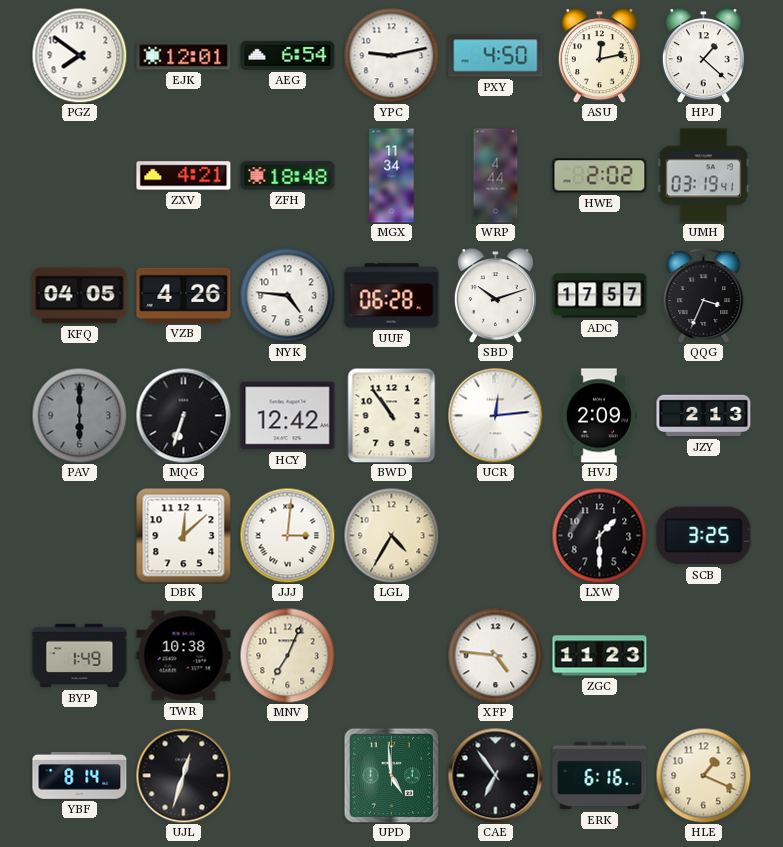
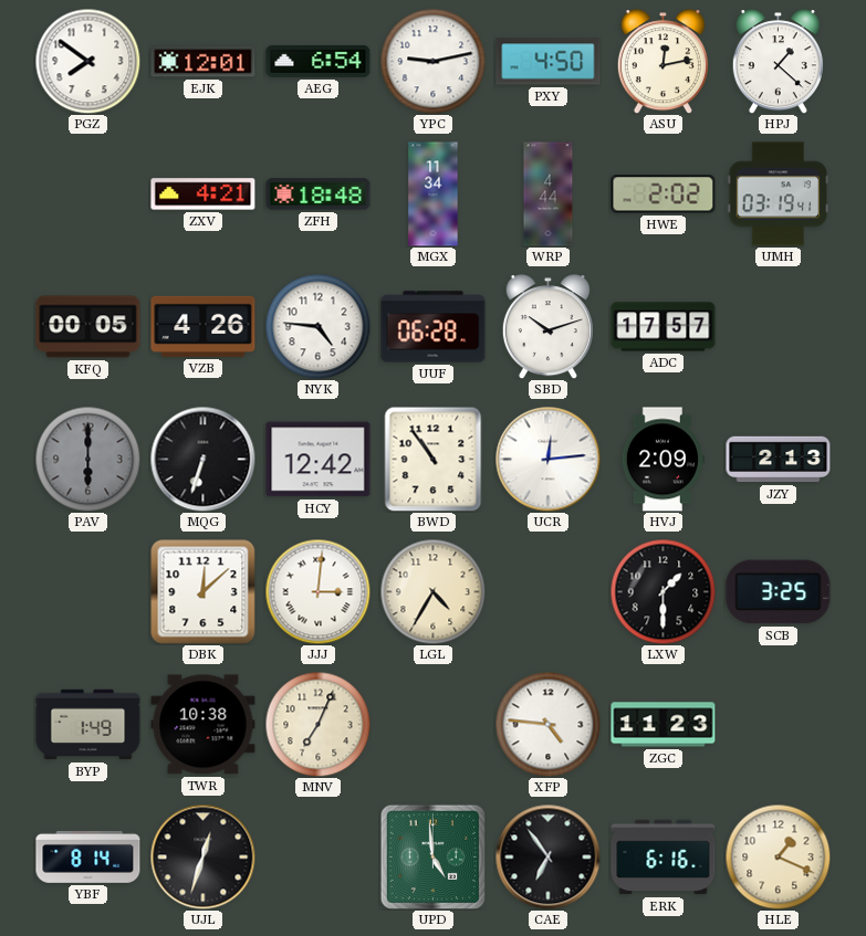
KFQ: 04:05 -> 00:05 (88, 327)
QQG: 3:34 -> none (704, 296)
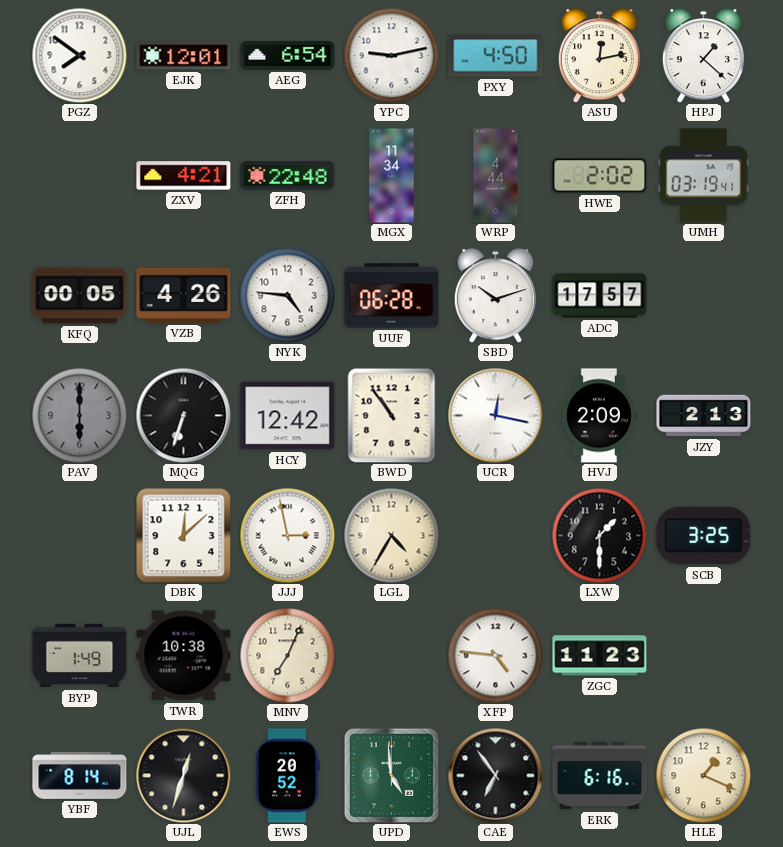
ZFH: 18:48 -> 22:48 (288, 176)
UCR: 12:14 -> 12:17 (495, 415)
JJJ: 3:01 -> 2:58 (287, 535)
EWS: none -> 20:52 (288, 776)
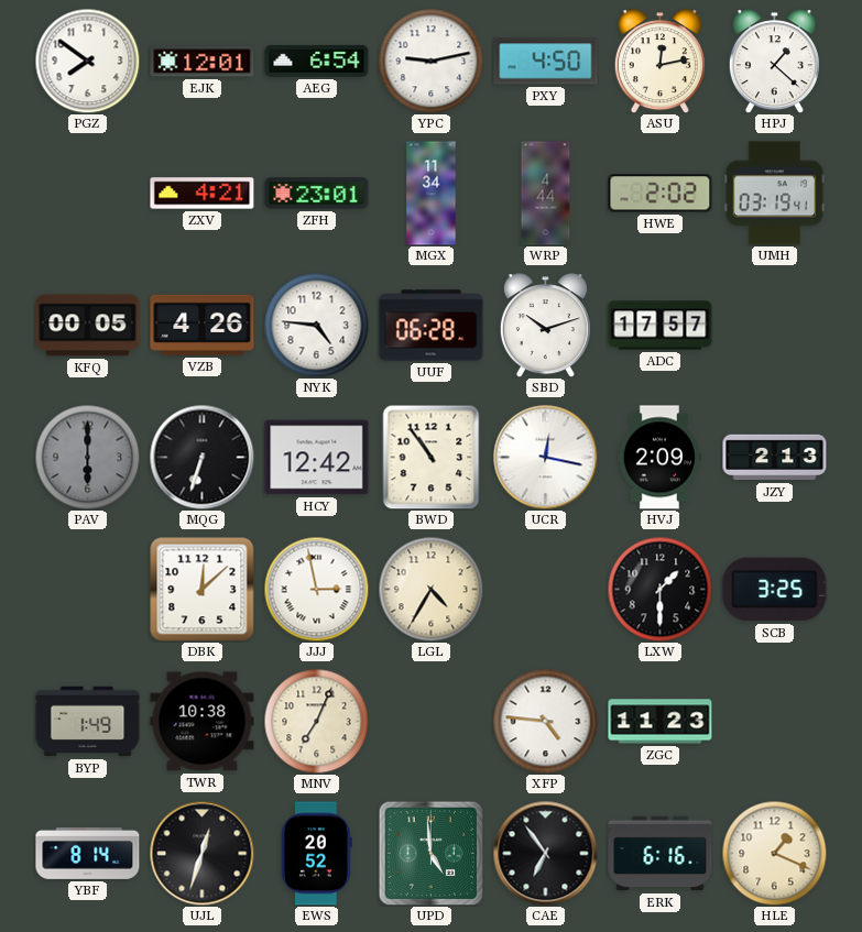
ZFH: 22:48 -> 23:01 (317, 194)
